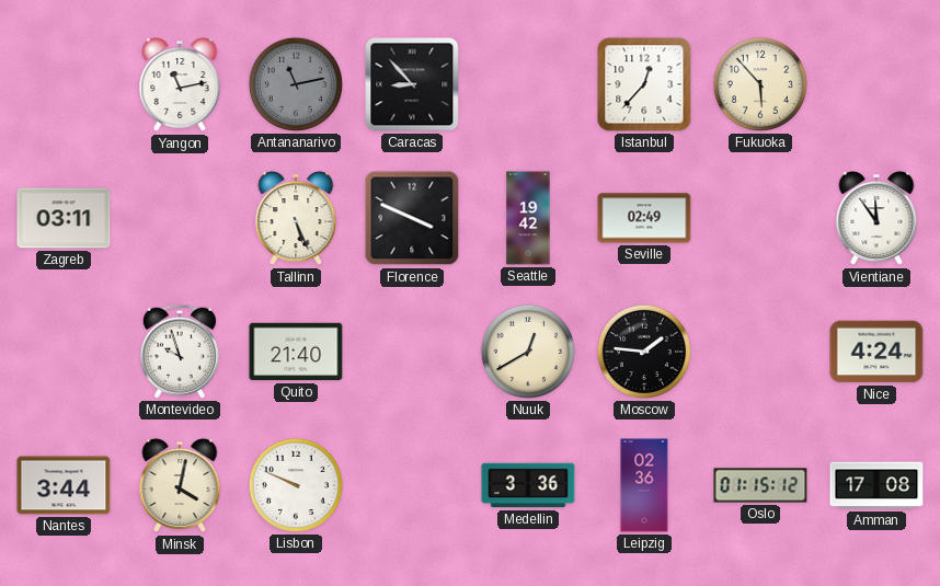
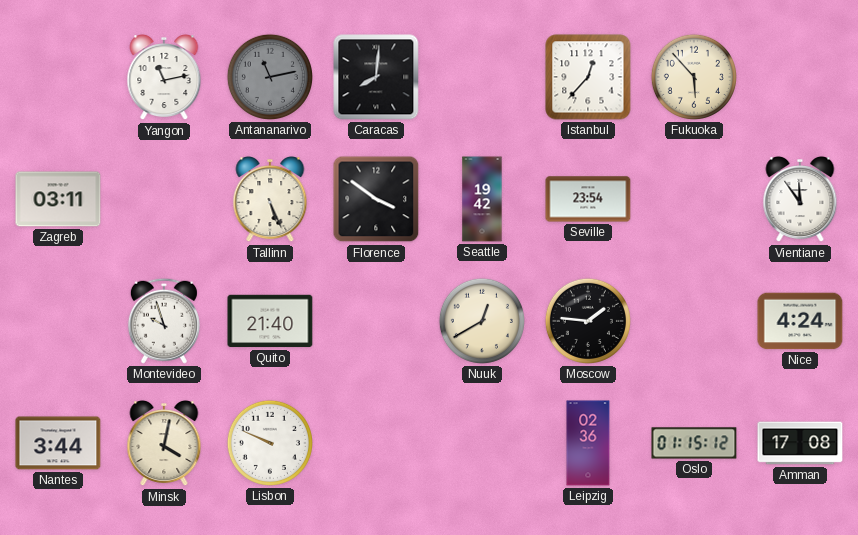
Caracas: 8:53 -> 8:01 (376, 77)
Florence: 3:49 -> 3:51 (376, 199)
Seville: 02:49 -> 23:54 (588, 199)
Medellin: 3:36 -> none (528, 485)
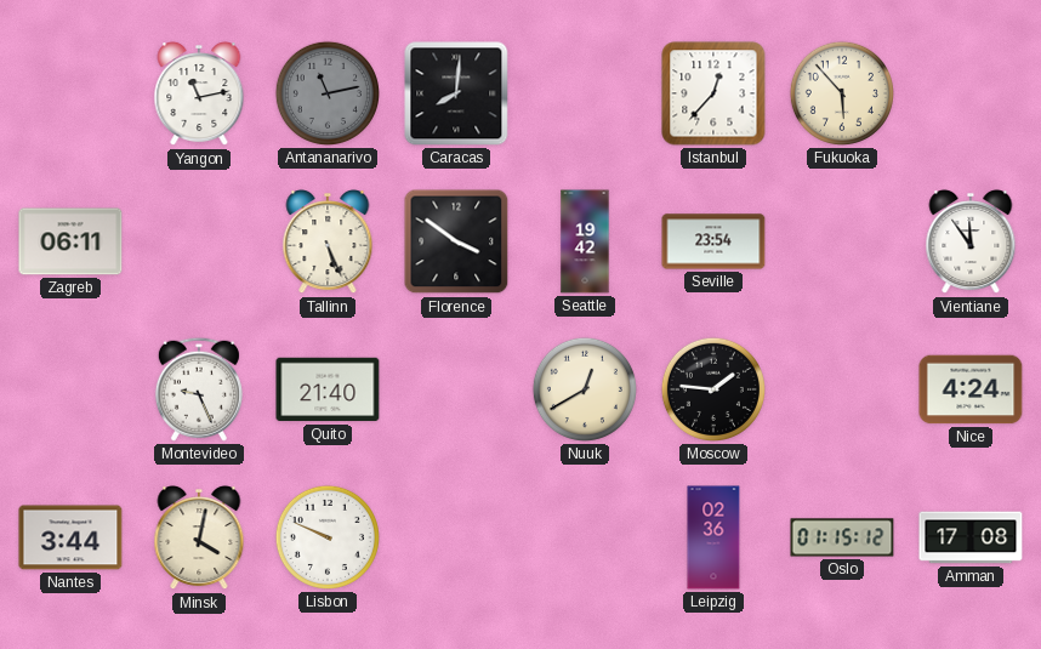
Zagreb: 03:11 -> 06:11 (70, 241)
Montevideo: 9:57 -> 9:26 (199, 389)
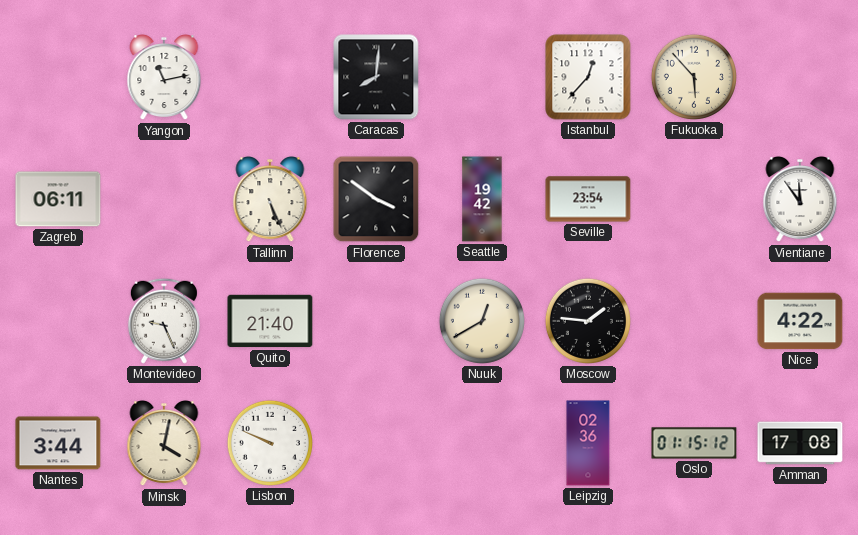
Antananarivo: 11:13 -> none (328, 93)
Nice: 4:24 -> 4:22 (800, 321)
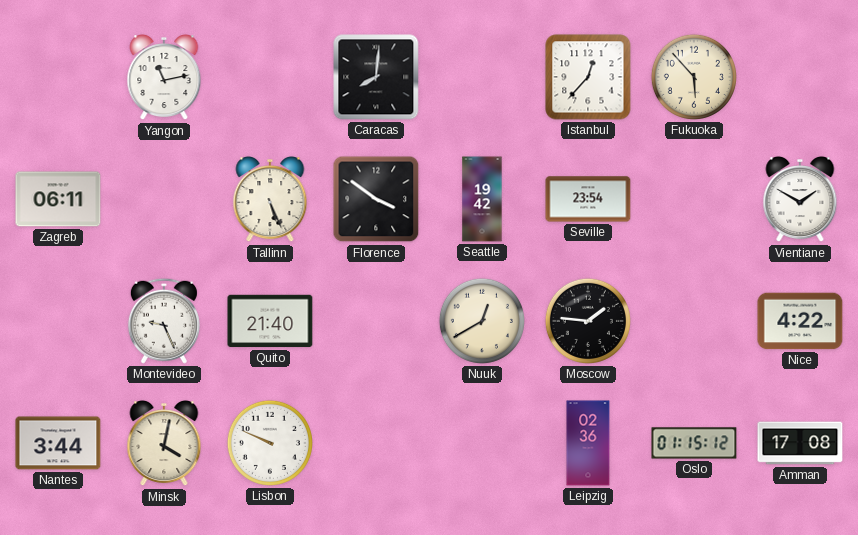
Vientiane: 11:54 -> 1:50 (800, 200)
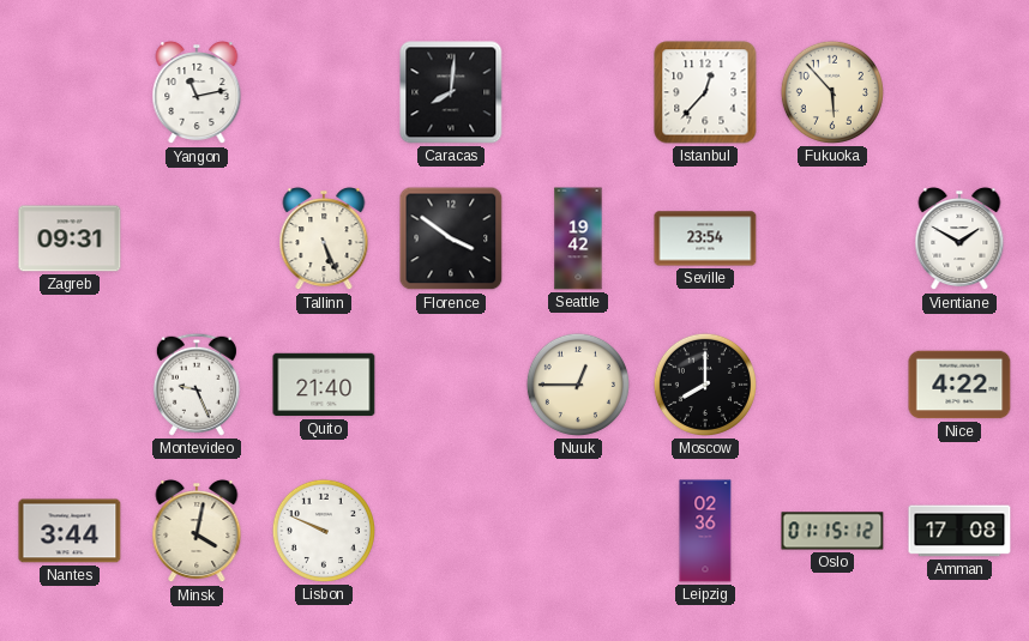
Zagreb: 06:11 -> 09:31 (70, 238)
Nuuk: 12:40 -> 12:45 (578, 385)
Moscow: 1:46 -> 8:00 (705, 385)
